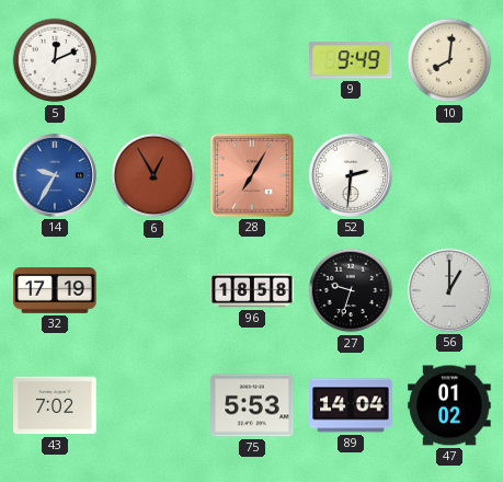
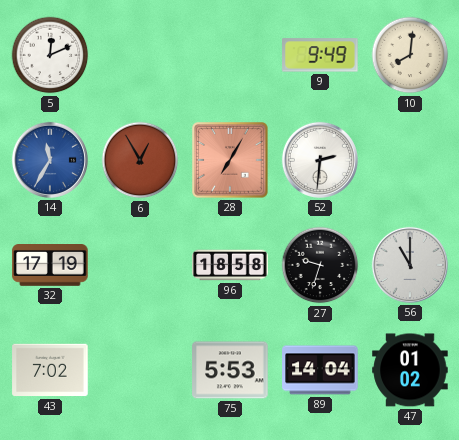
14: 9:35 -> 11:35 (50, 160)
56: 1:00 -> 11:00 (410, 265)
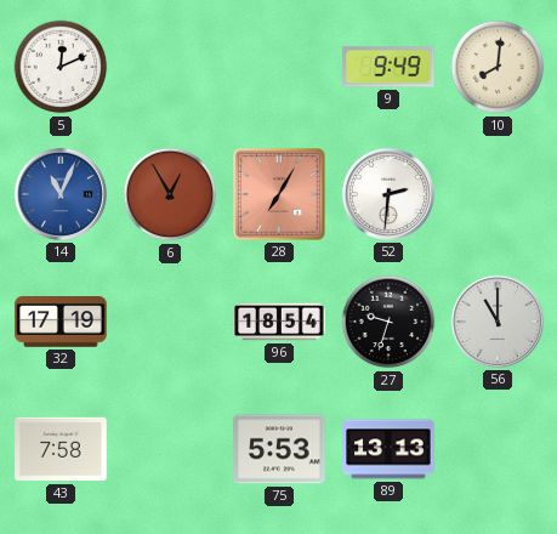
14: 11:35 -> 11:04 (61, 194)
96: 18:58 -> 18:54 (279, 322)
43: 7:02 -> 7:58 (61, 449)
89: 14:04 -> 13:13 (388, 449)
47: 01:02 -> none (410, 370)
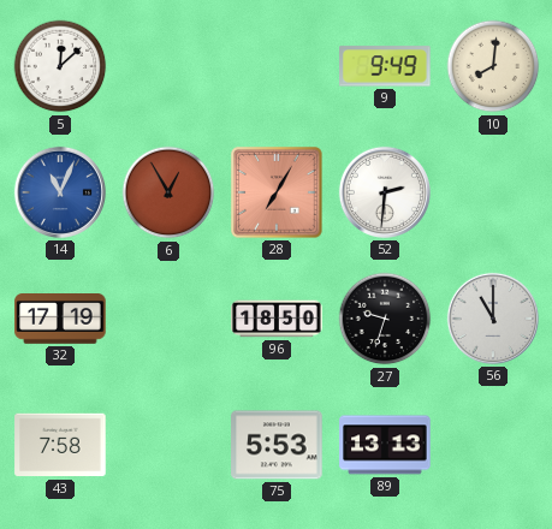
5: 12:11 -> 12:08 (60, 66)
96: 18:54 -> 18:50 (277, 319)
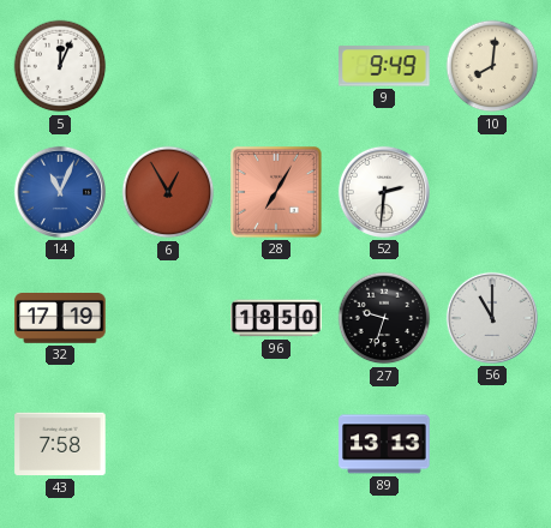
5: 12:08 -> 12:04 (60, 66)
75: 5:53 -> none (277, 445)
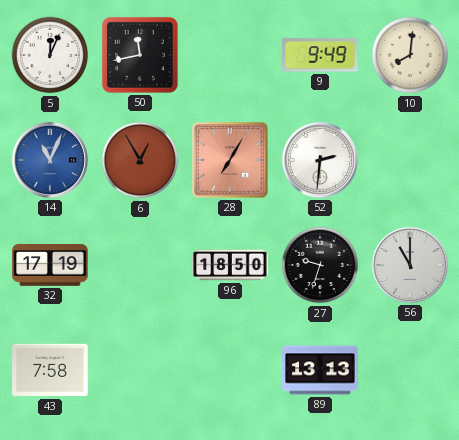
50: none -> 11:43 (140, 55)
